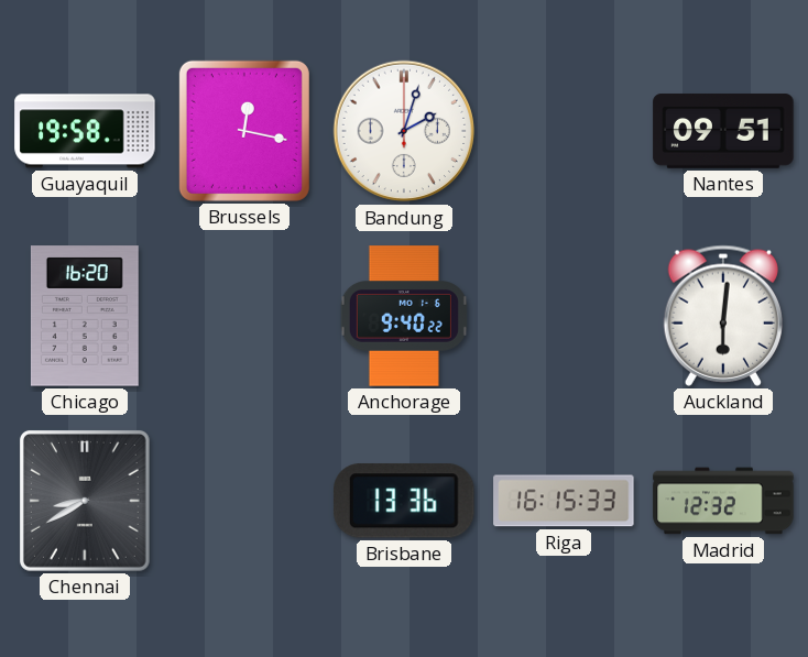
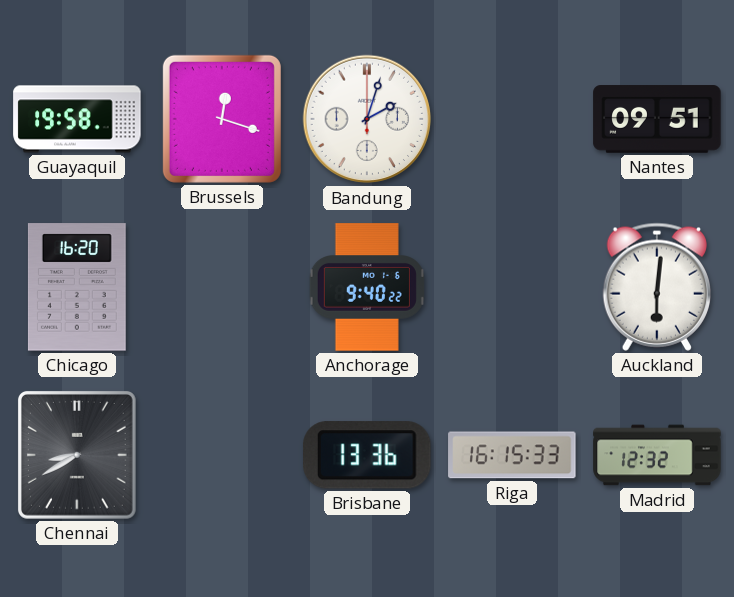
Brussels: 12:17 -> 12:18 (222, 119)
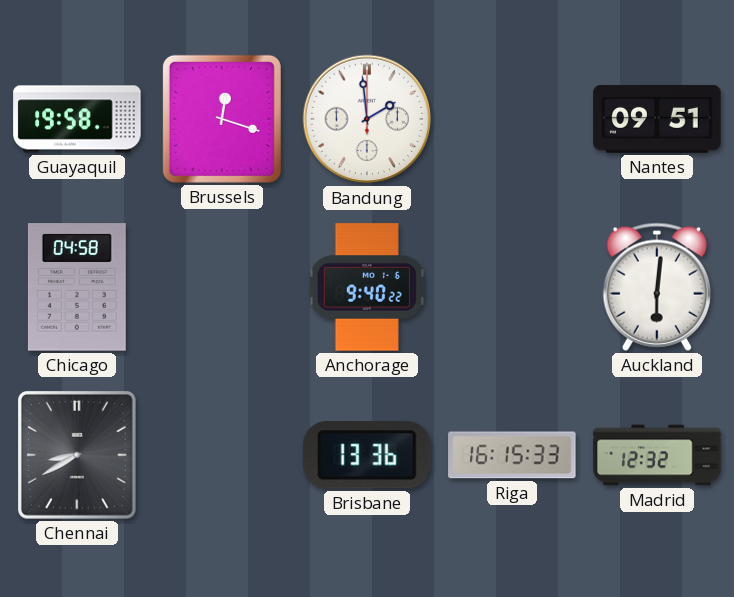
Bandung: 2:03 -> 1:59 (367, 119)
Chicago: 16:20 -> 04:58 (77, 287)
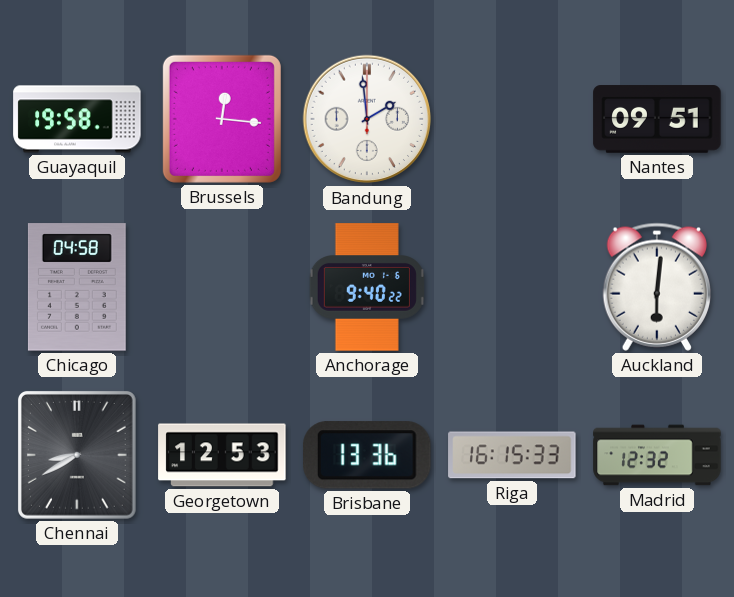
Brussels: 12:18 -> 12:16 (222, 119)
Georgetown: none -> 12:53 (222, 455)
